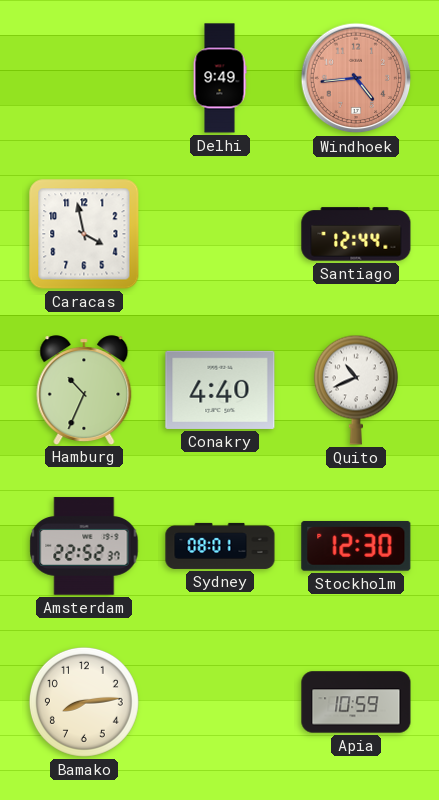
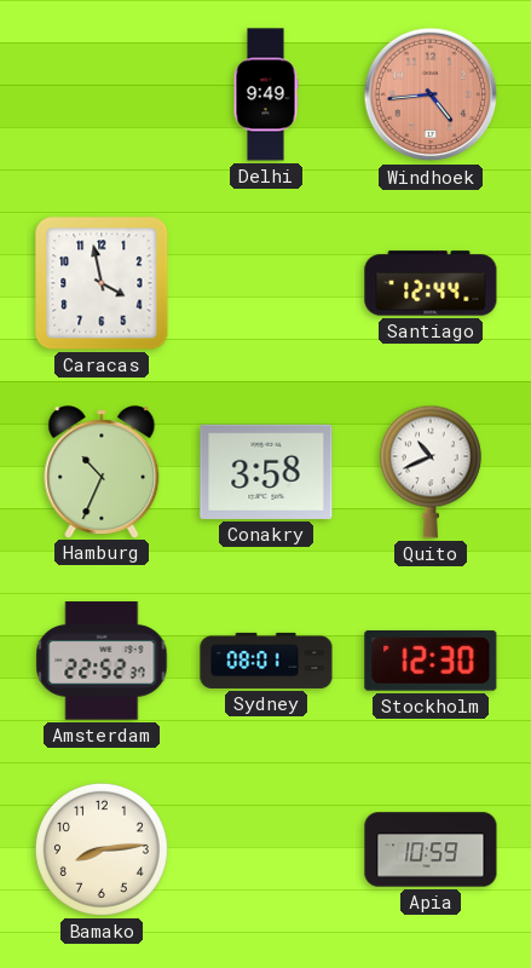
Conakry: 4:40 -> 3:58 (266, 472)
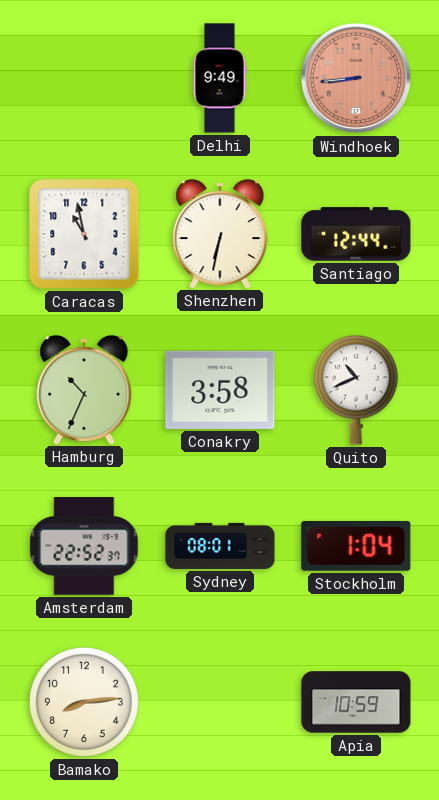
Windhoek: 4:44 -> 8:44 (356, 78)
Caracas: 3:58 -> 10:58 (84, 234)
Shenzhen: none -> 6:32 (220, 234)
Stockholm: 12:30 -> 1:04 (356, 546)
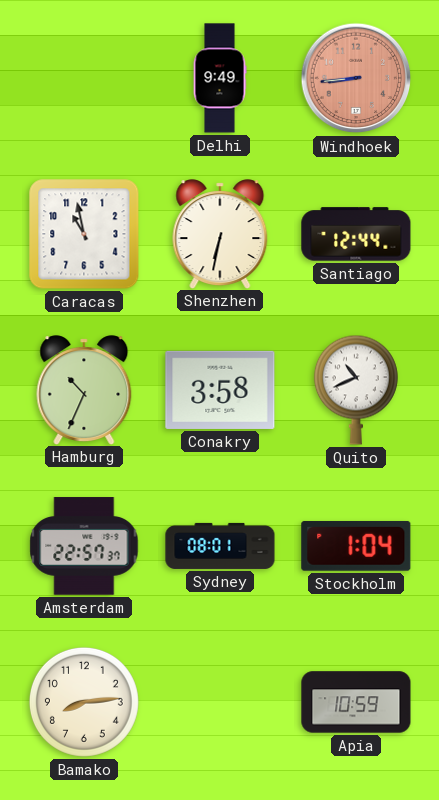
Amsterdam: 22:52 -> 22:57 (84, 546)
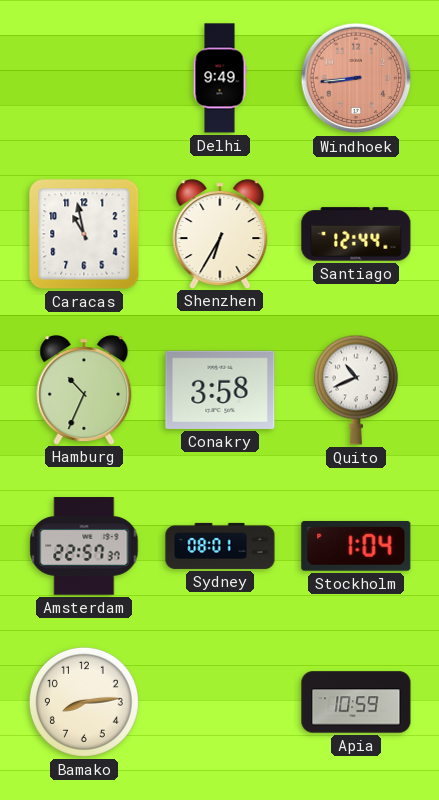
Shenzhen: 6:32 -> 6:35 (220, 234)
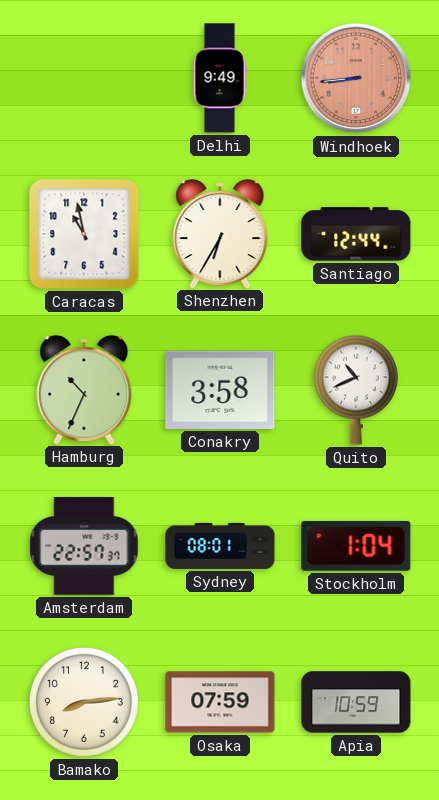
Osaka: none -> 07:59 (220, 702)
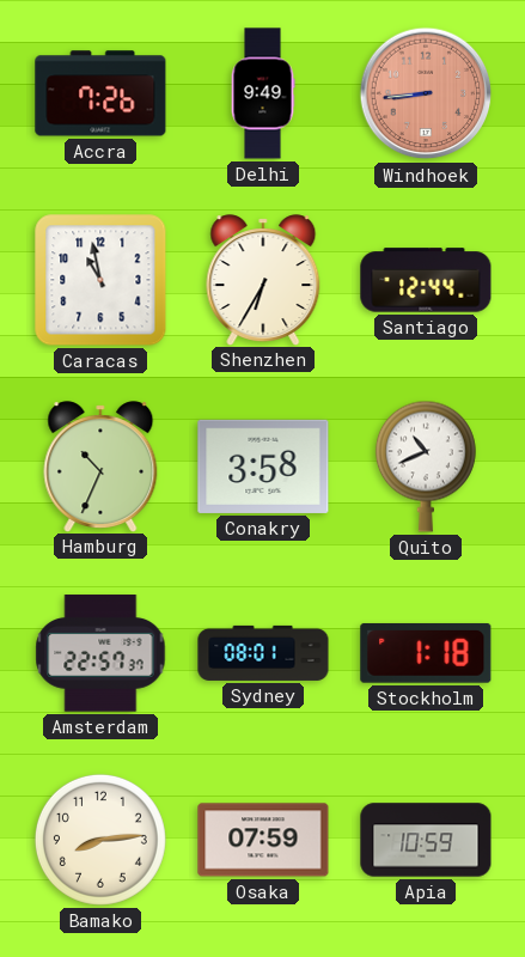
Accra: none -> 7:26 (100, 93)
Stockholm: 1:04 -> 1:18 (426, 653)
